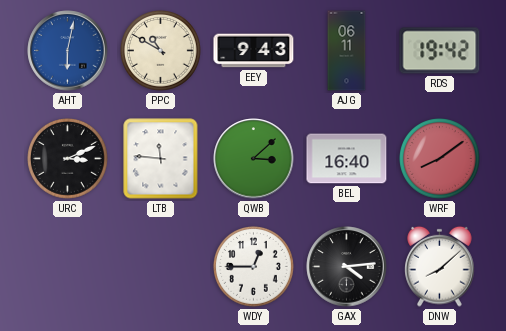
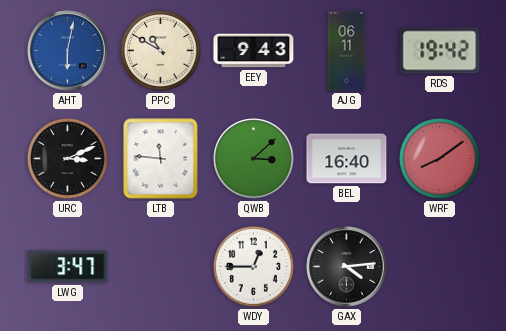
LWG: none -> 3:47 (68, 267)
DNW: 8:08 -> none (440, 266)
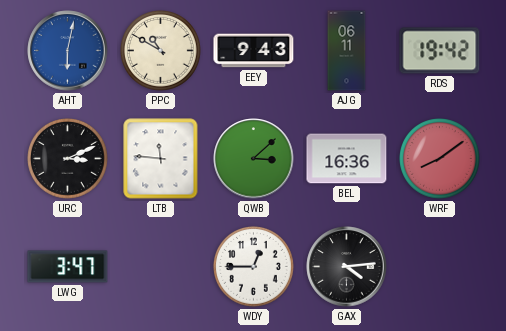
BEL: 16:40 -> 16:36 (347, 159)
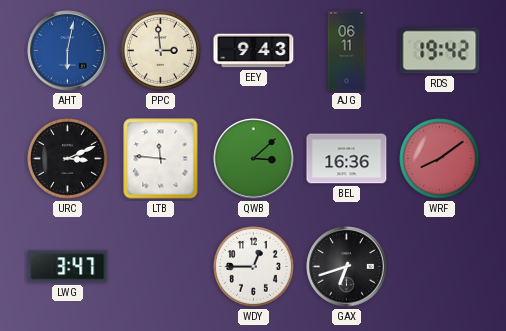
PPC: 10:50 -> 2:59 (161, 51)
GAX: 4:14 -> 6:42 (347, 267)
